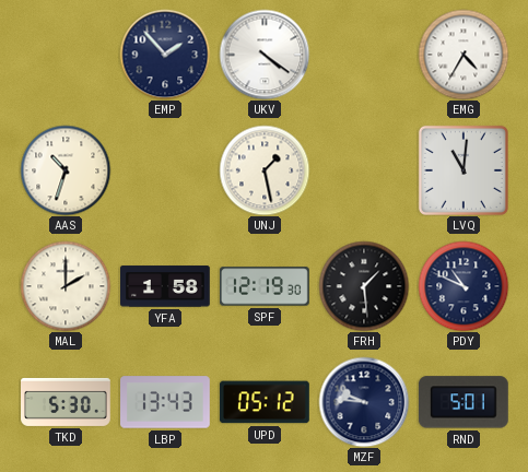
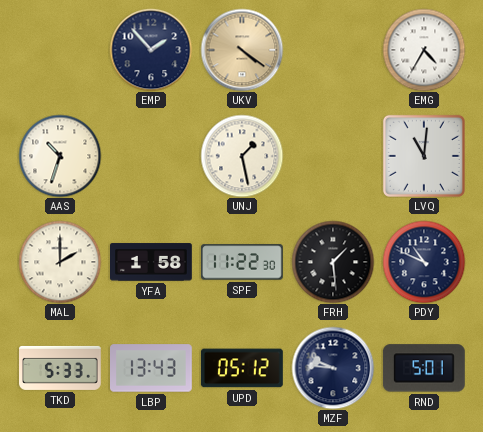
UKV dial: white -> champagne (242, 50)
SPF: 12:19 -> 11:22 (243, 262)
TKD: 5:30 -> 5:33 (61, 368)
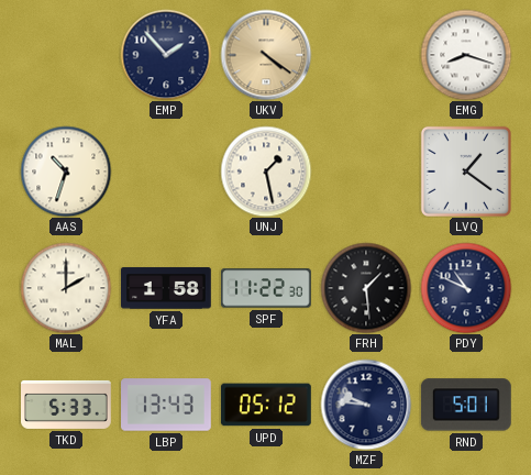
EMG: 4:35 -> 8:18 (466, 55)
LVQ: 11:01 -> 1:21 (466, 172)
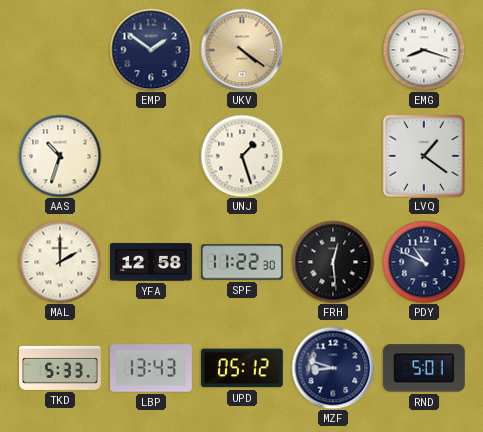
EMP: 1:53 -> 1:51 (151, 50)
UNJ: 1:28 -> 1:27 (242, 156)
YFA: 1:58 -> 12:58 (152, 262)
FRH: 1:29 -> 12:29 (333, 262)
MZF: 9:46 -> 8:48 (333, 368)
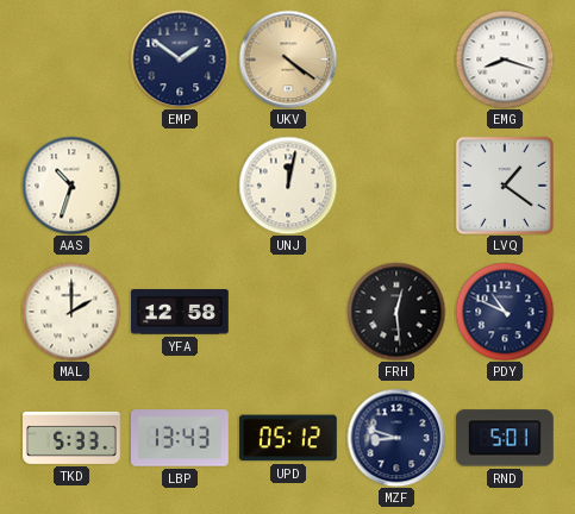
UNJ: 1:27 -> 12:02 (288, 186)
SPF: 11:22 -> none (243, 262)
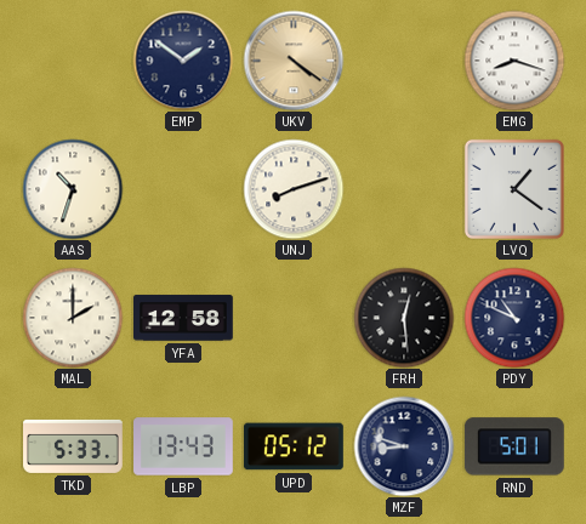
UNJ: 12:02 -> 8:12 (294, 189)
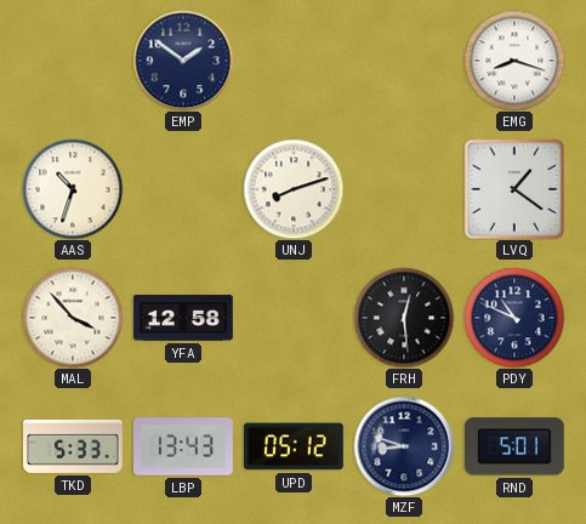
UKV: 4:21 -> none (294, 61)
MAL: 2:00 -> 3:53 (73, 318)
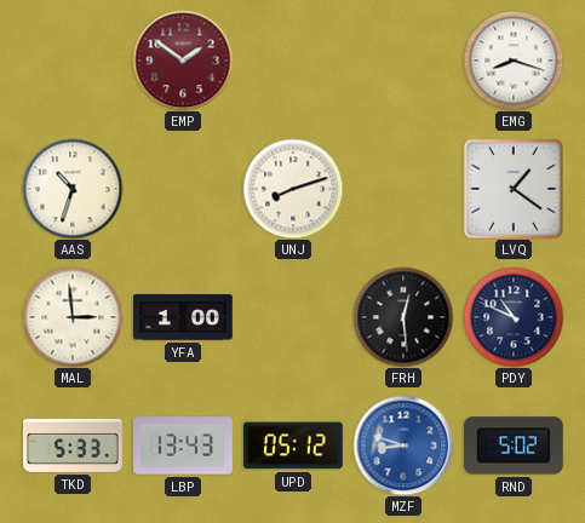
EMP dial: navy -> burgundy (183, 61)
MAL: 3:53 -> 2:59 (73, 317)
YFA: 12:58 -> 1:00 (184, 317)
MZF dial: navy -> blue (403, 446)
RND: 5:01 -> 5:02 (514, 446)
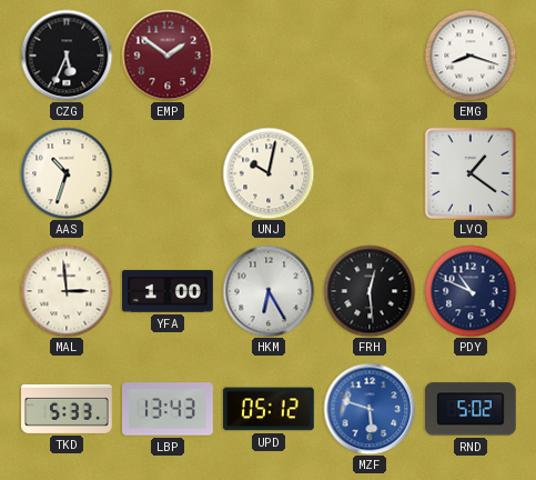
CZG: none -> 5:34 (67, 56)
UNJ: 8:12 -> 10:02 (269, 173)
HKM: none -> 6:25 (269, 291)
MZF: 8:48 -> 5:48 (370, 409)
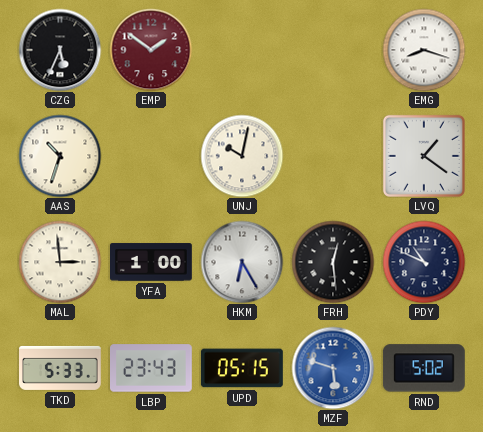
LBP: 13:43 -> 23:43 (152, 368)
UPD: 05:12 -> 05:15 (242, 368)
